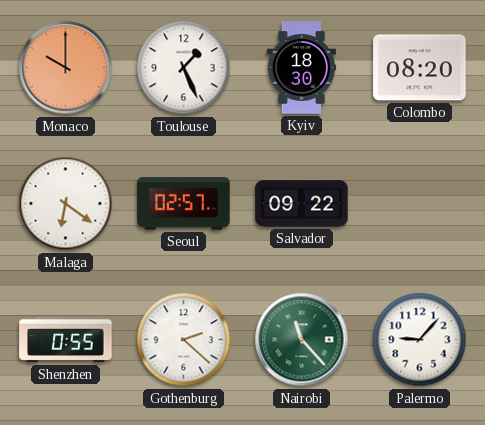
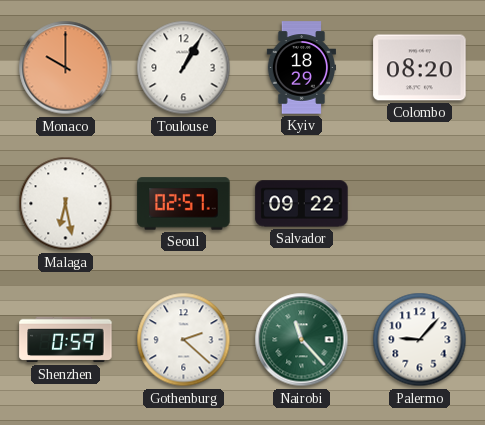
Toulouse: 1:26 -> 1:05 (184, 68)
Kyiv: 18:30 -> 18:29 (301, 68)
Malaga: 6:21 -> 6:28 (66, 204)
Shenzhen: 0:55 -> 0:59 (66, 340)
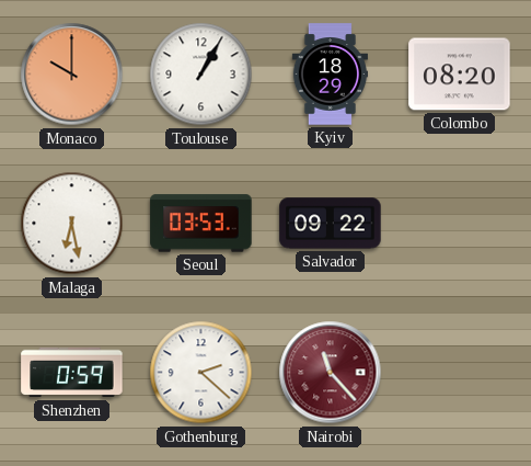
Seoul: 02:57 -> 03:53 (201, 224)
Nairobi dial: green -> burgundy (331, 373)
Palermo: 9:07 -> none (420, 340)
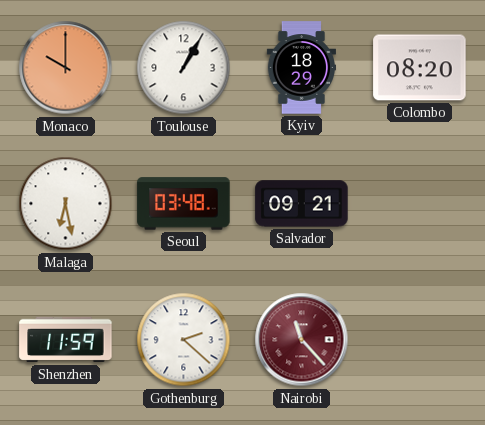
Seoul: 03:53 -> 03:48 (184, 204)
Salvador: 09:22 -> 09:21 (302, 204)
Shenzhen: 0:59 -> 11:59 (66, 340)
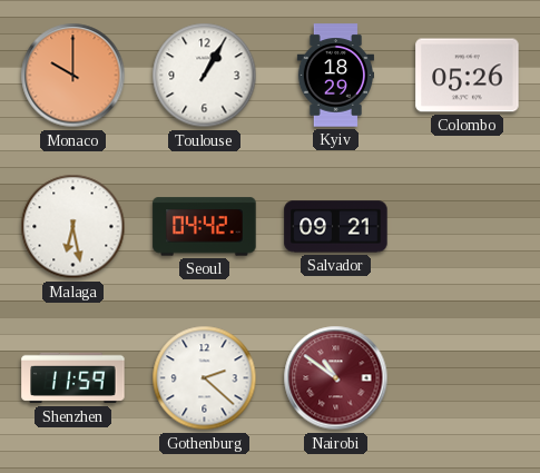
Colombo: 08:20 -> 05:26 (468, 76)
Seoul: 03:48 -> 04:42 (205, 227)
Nairobi: 11:23 -> 10:51 (336, 378)
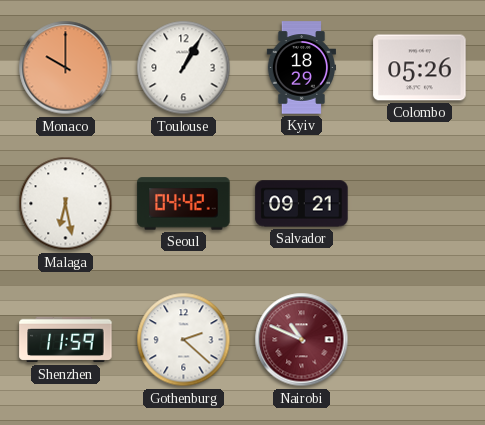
Nairobi: 10:51 -> 10:49 (302, 340)
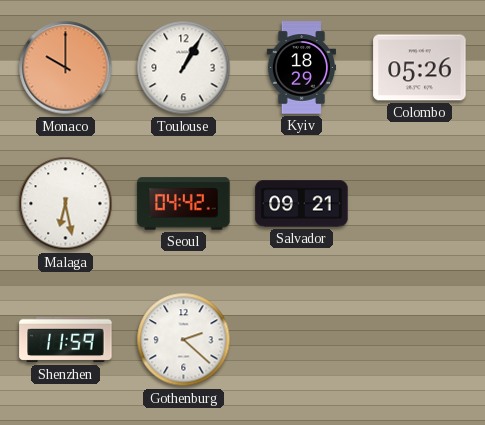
Nairobi: 10:49 -> none (302, 340)
